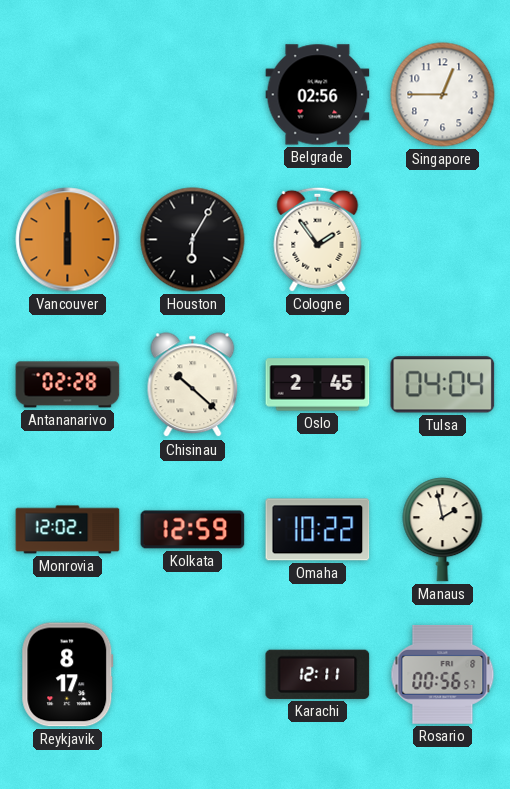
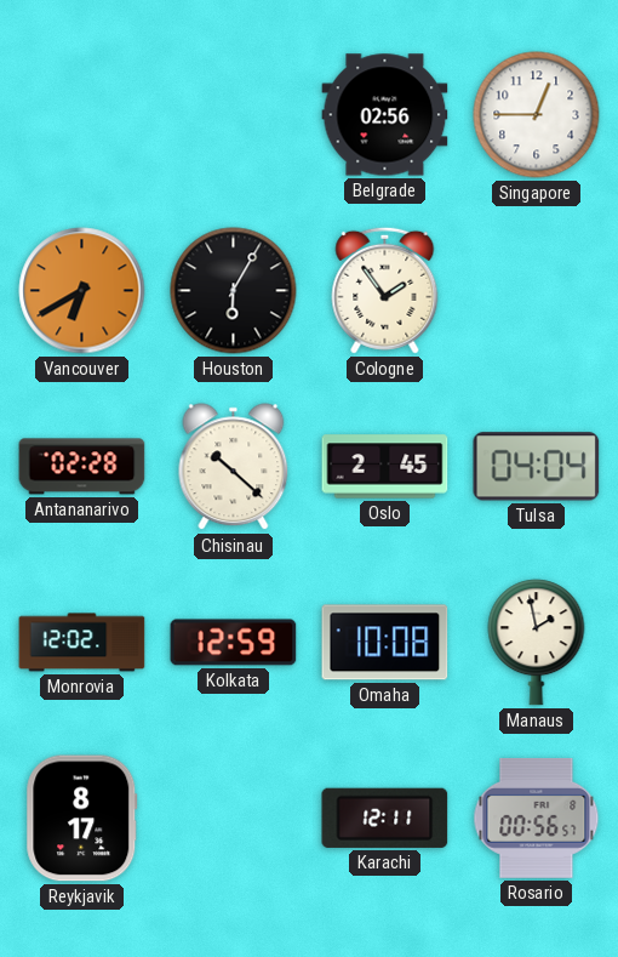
Vancouver: 6:00 -> 6:40 (82, 291)
Omaha: 10:22 -> 10:08 (385, 643)
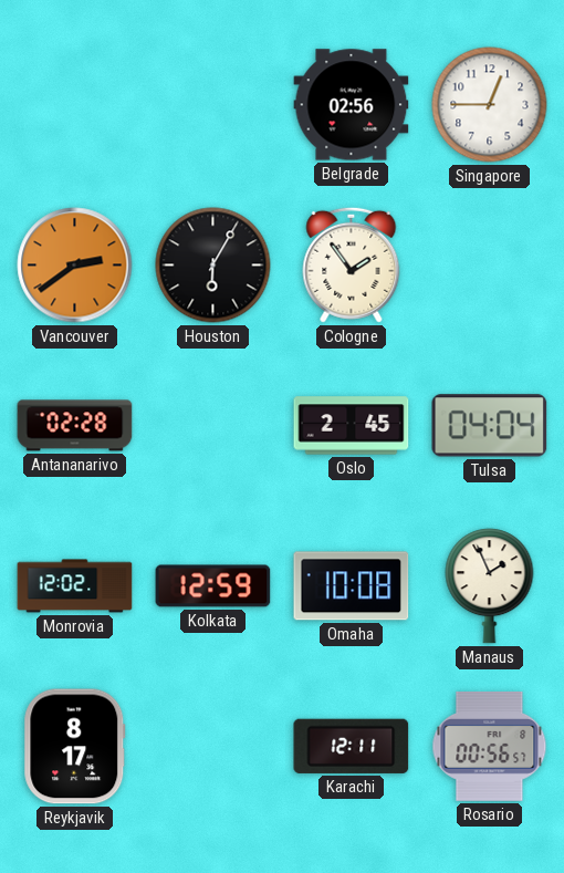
Vancouver: 6:40 -> 2:39 (75, 266)
Chisinau: 10:22 -> none (234, 467)
Manaus: 1:58 -> 1:56 (490, 586)
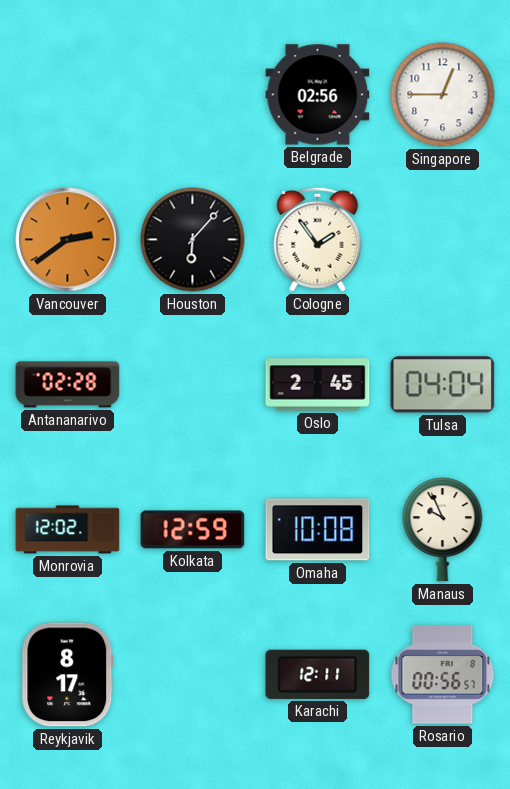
Houston: 6:05 -> 6:07 (193, 240)
Manaus: 1:56 -> 9:56 (443, 530)
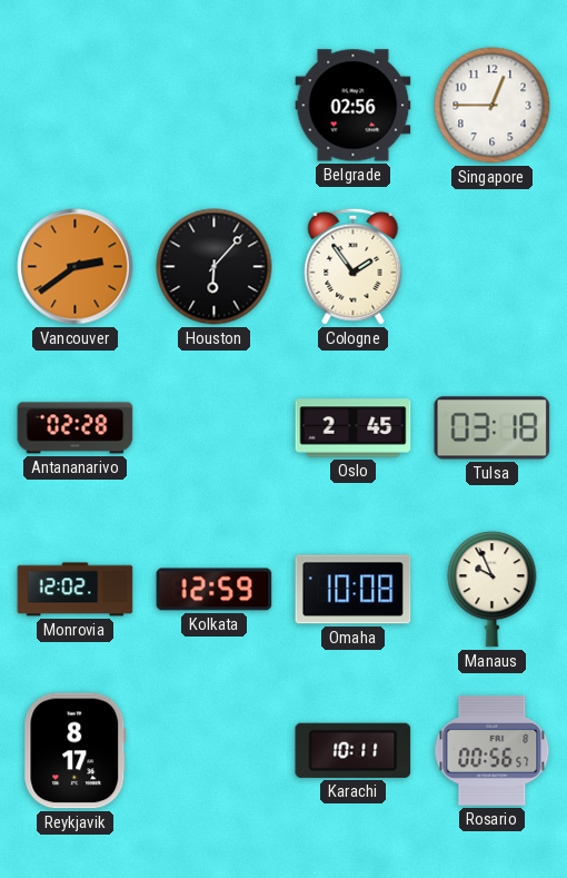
Tulsa: 04:04 -> 03:18 (493, 428)
Karachi: 12:11 -> 10:11 (354, 750)
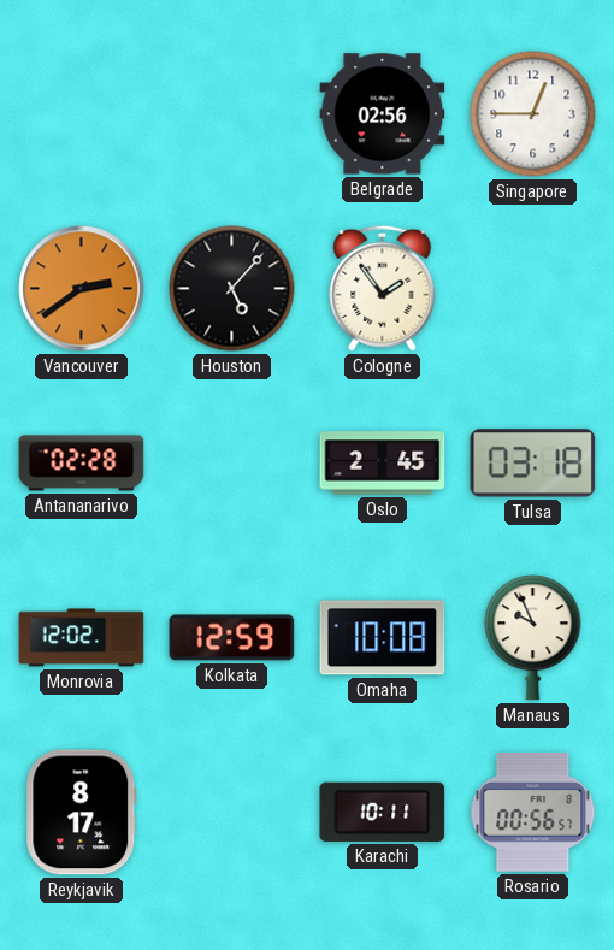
Houston: 6:07 -> 5:07 (232, 289)
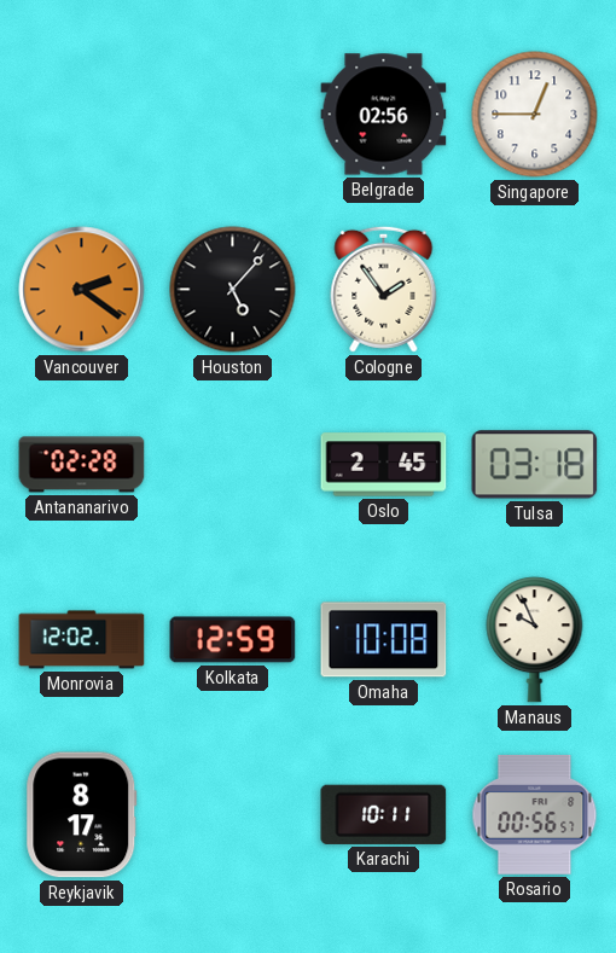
Vancouver: 2:39 -> 2:21 (82, 290)
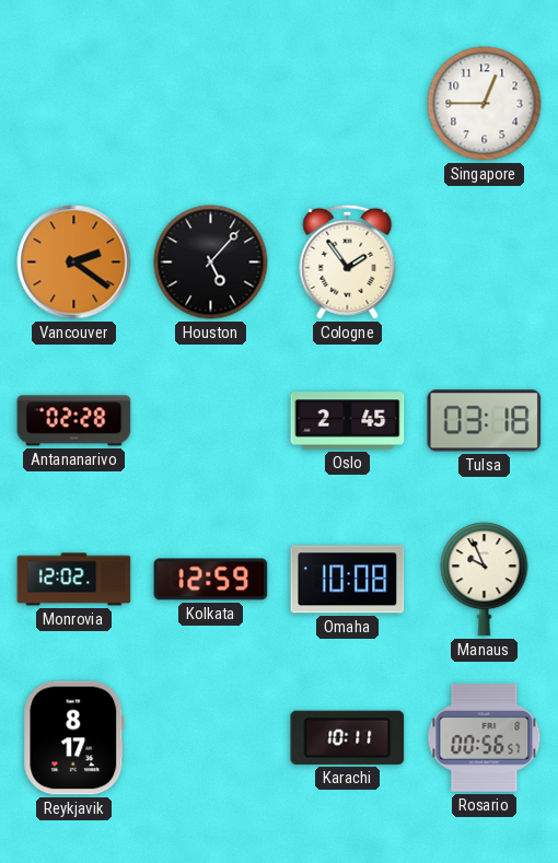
Belgrade: 02:56 -> none (384, 115)
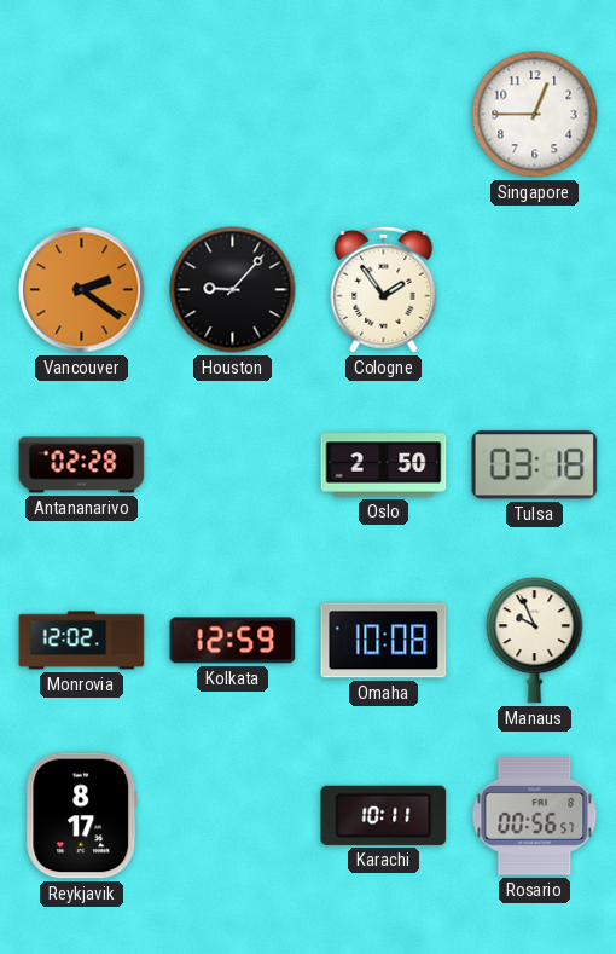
Houston: 5:07 -> 9:07 (233, 290)
Oslo: 2:45 -> 2:50 (384, 466)
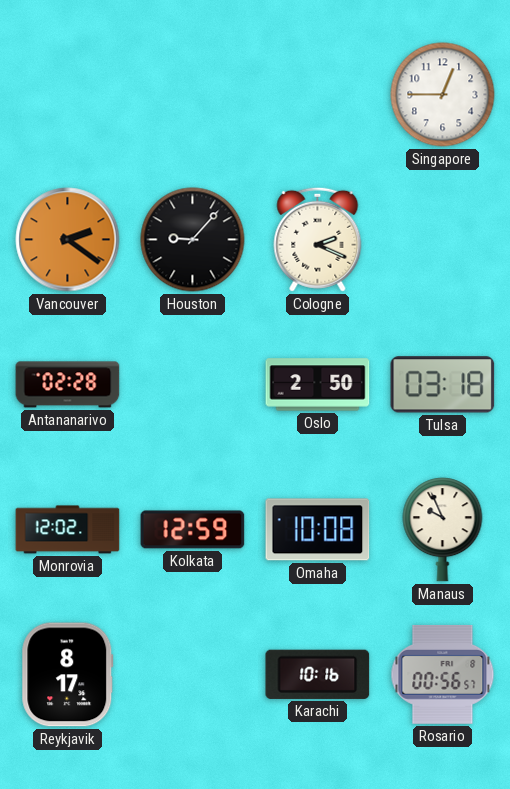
Cologne: 1:54 -> 2:19 (318, 239)
Karachi: 10:11 -> 10:16 (318, 674)
